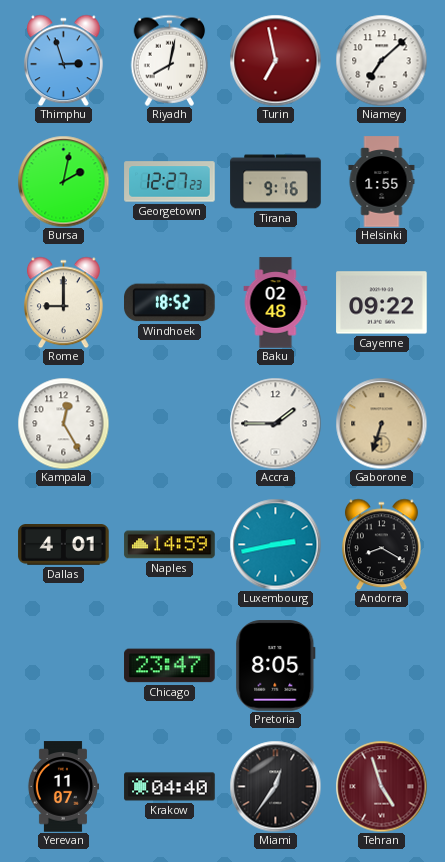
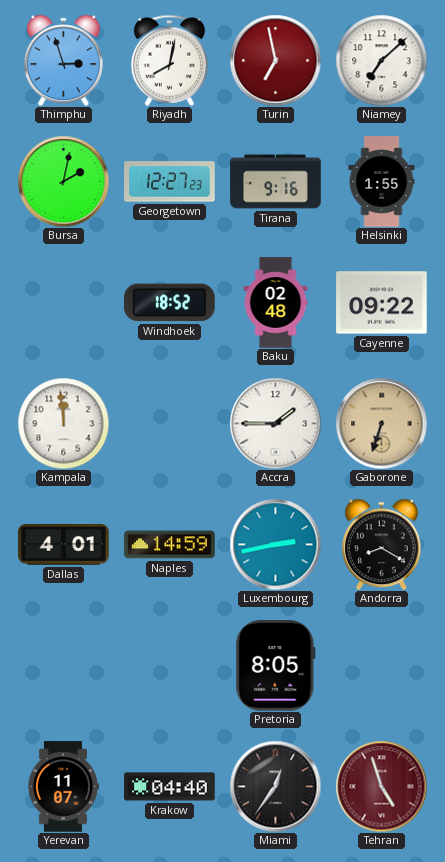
Rome: 9:00 -> none (63, 302)
Kampala: 12:25 -> 11:59 (63, 423)
Chicago: 23:47 -> none (170, 666)
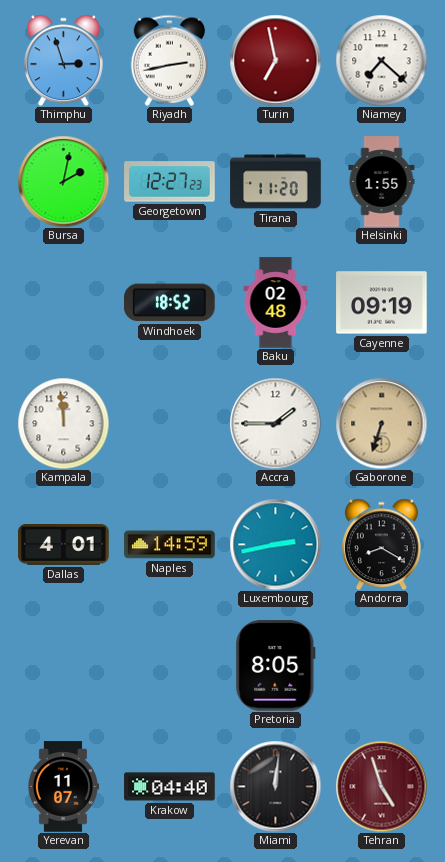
Riyadh: 8:02 -> 2:43 (170, 60)
Niamey: 7:08 -> 7:22 (381, 60)
Tirana: 9:16 -> 11:20 (276, 182)
Cayenne: 09:22 -> 09:19 (382, 303)
Miami: 12:36 -> 12:01 (275, 786)
